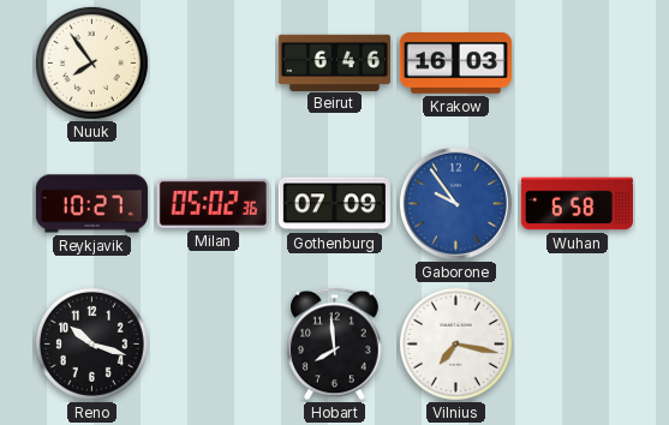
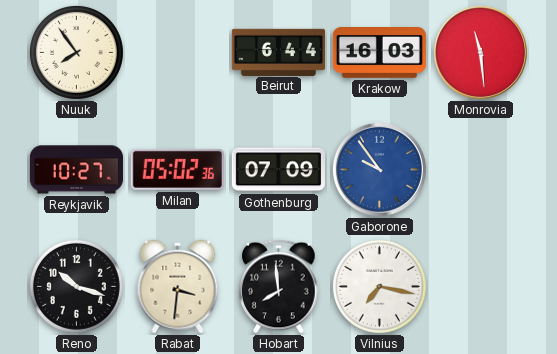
Beirut: 6:46 -> 6:44 (278, 52)
Monrovia: none -> 11:29 (480, 52)
Wuhan: 6:58 -> none (577, 204)
Rabat: none -> 3:31 (178, 287)
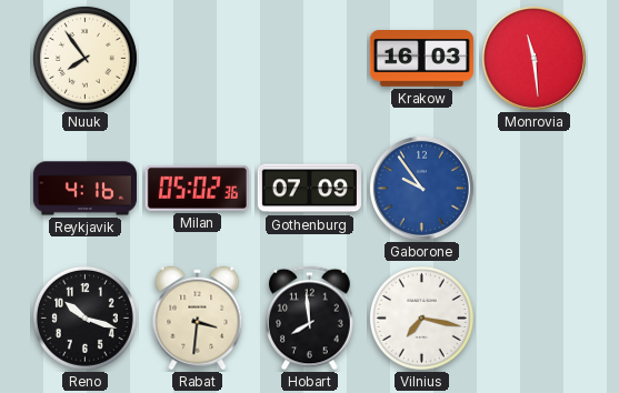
Beirut: 6:44 -> none (278, 52)
Reykjavik: 10:27 -> 4:16 (84, 189)
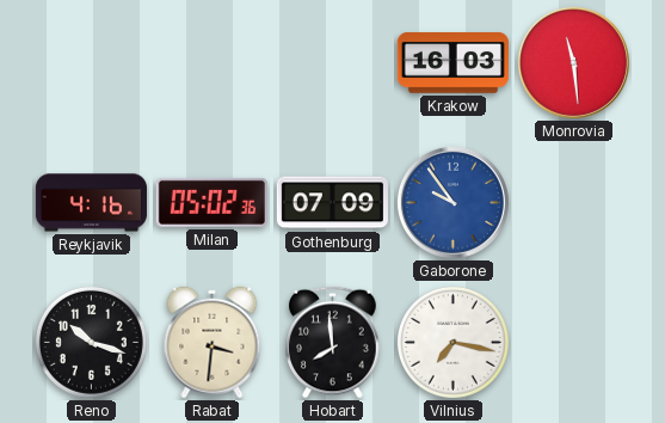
Nuuk: 7:54 -> none (84, 58)
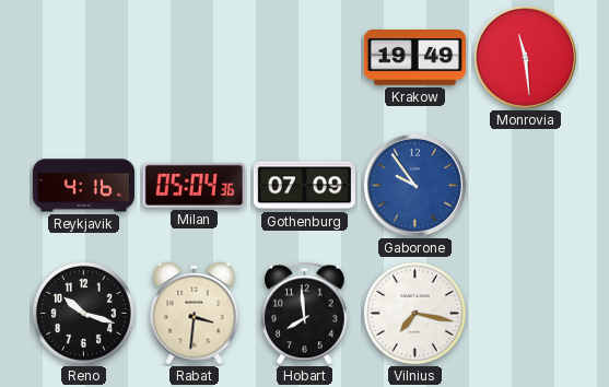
Krakow: 16:03 -> 19:49 (414, 58)
Milan: 05:02 -> 05:04 (194, 185)
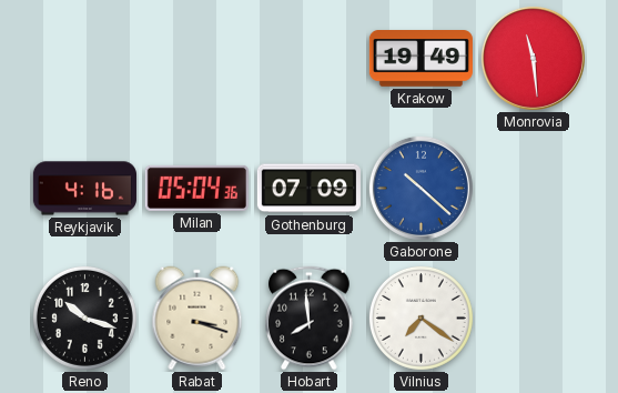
Gaborone: 9:54 -> 10:22 (421, 188)
Rabat: 3:31 -> 3:18 (197, 319)
Vilnius: 7:17 -> 7:21 (421, 318)
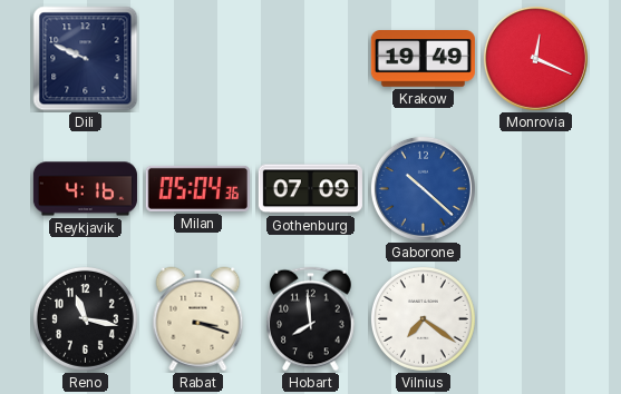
Dili: none -> 9:49 (86, 59)
Monrovia: 11:29 -> 12:19 (535, 58)
Reno: 10:18 -> 11:17 (85, 318)
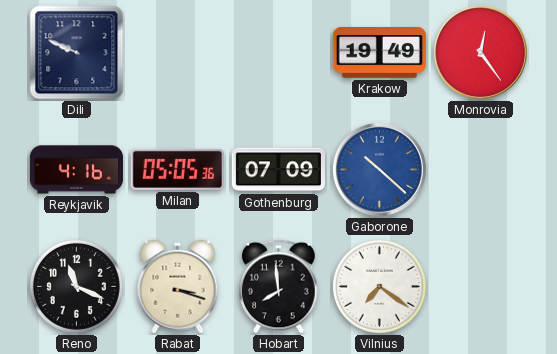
Monrovia: 12:19 -> 12:24 (480, 52)
Milan: 05:04 -> 05:05 (177, 169)
Reno: 11:17 -> 11:19 (76, 286)
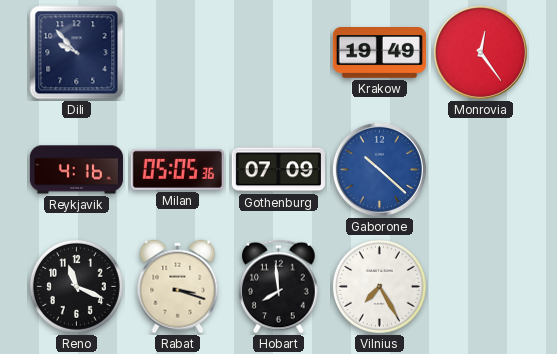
Dili: 9:49 -> 9:53 (77, 53)
Vilnius: 7:21 -> 7:25 (379, 286)
